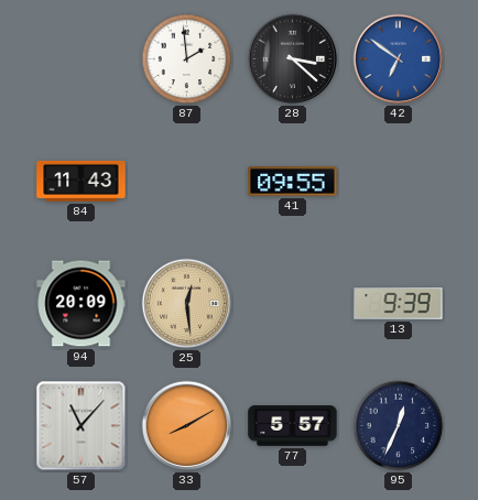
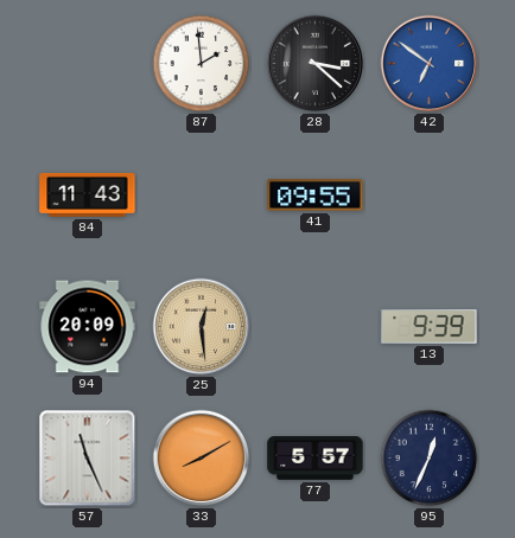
57: 11:07 -> 11:26 (88, 459)
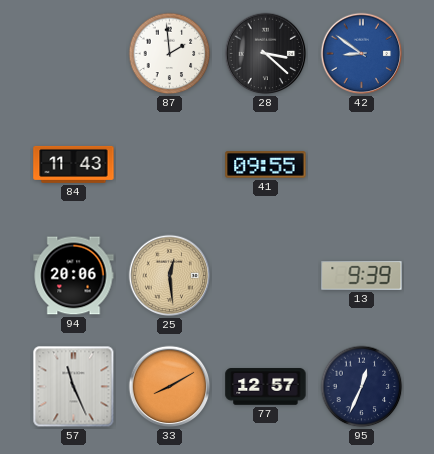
42: 6:51 -> 8:51 (362, 54)
94: 20:09 -> 20:06 (74, 276)
77: 5:57 -> 12:57 (266, 387)
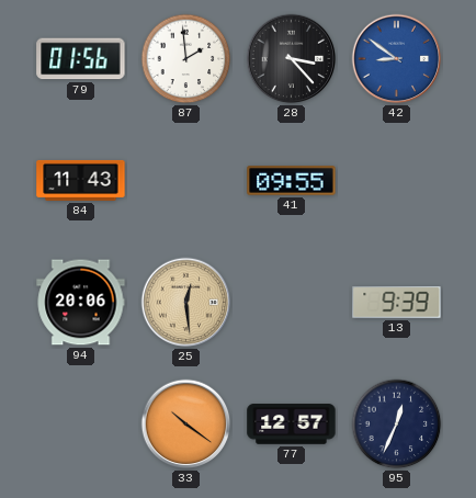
79: none -> 01:56 (81, 59)
28: 3:22 -> 3:23 (292, 59)
57: 11:26 -> none (74, 387)
33: 8:10 -> 10:21 (186, 425)
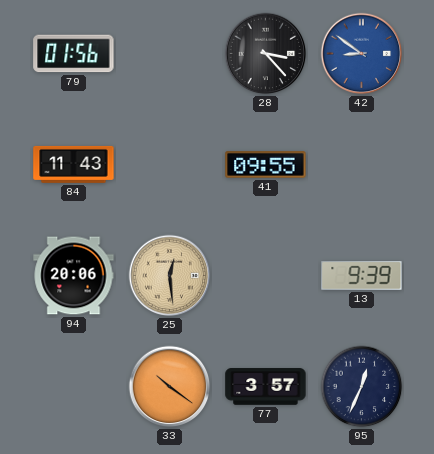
87: 1:59 -> none (186, 59)
77: 12:57 -> 3:57 (266, 387)
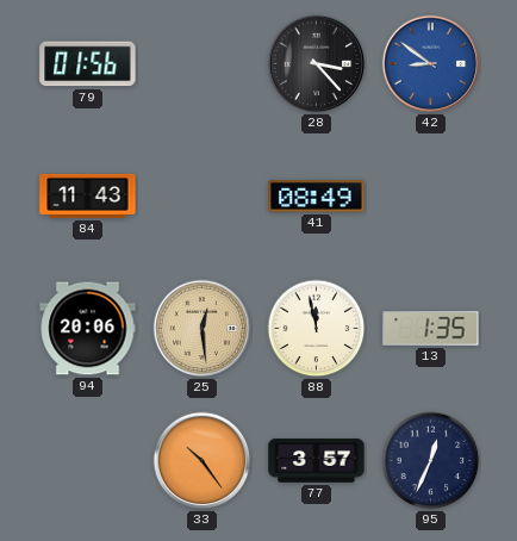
41: 09:55 -> 08:49 (317, 197)
88: none -> 11:58 (317, 329)
13: 9:39 -> 1:35 (431, 329)
33: 10:21 -> 10:24 (203, 461)
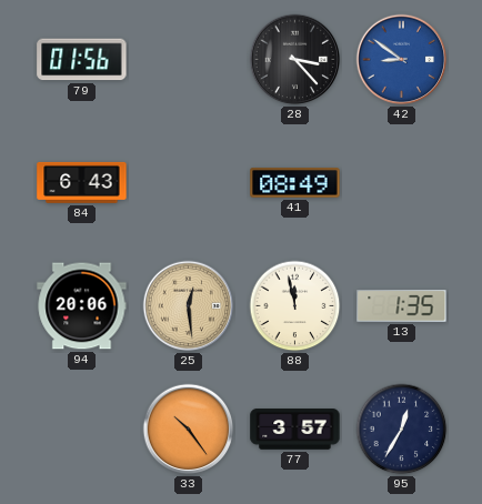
84: 11:43 -> 6:43 (82, 182)
95: 12:34 -> 12:35 (402, 430)
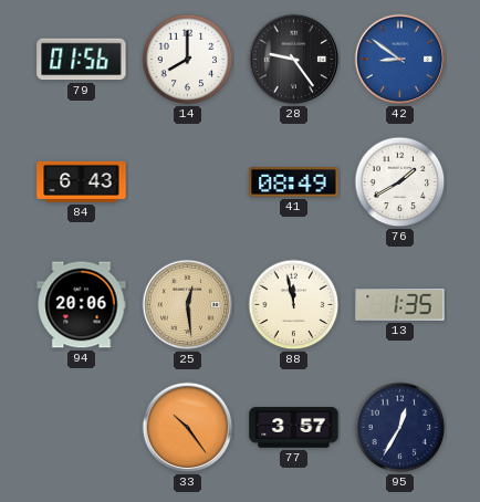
14: none -> 8:00 (188, 60)
28: 3:23 -> 9:24 (294, 60)
76: none -> 1:40 (400, 182)
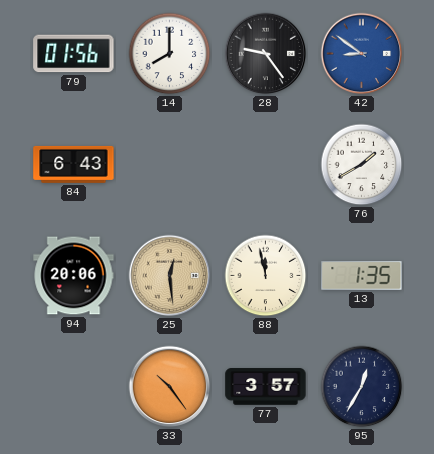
41: 08:49 -> none (294, 182)
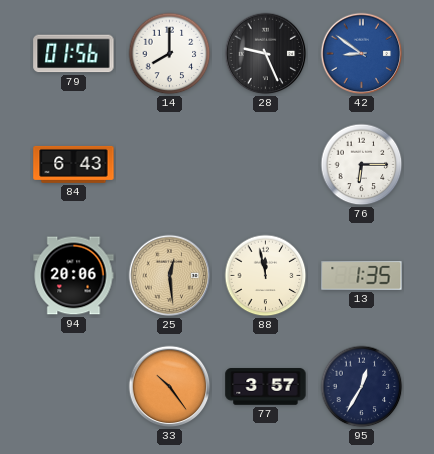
28: 9:24 -> 9:26 (266, 54)
76: 1:40 -> 6:15 (362, 165)
